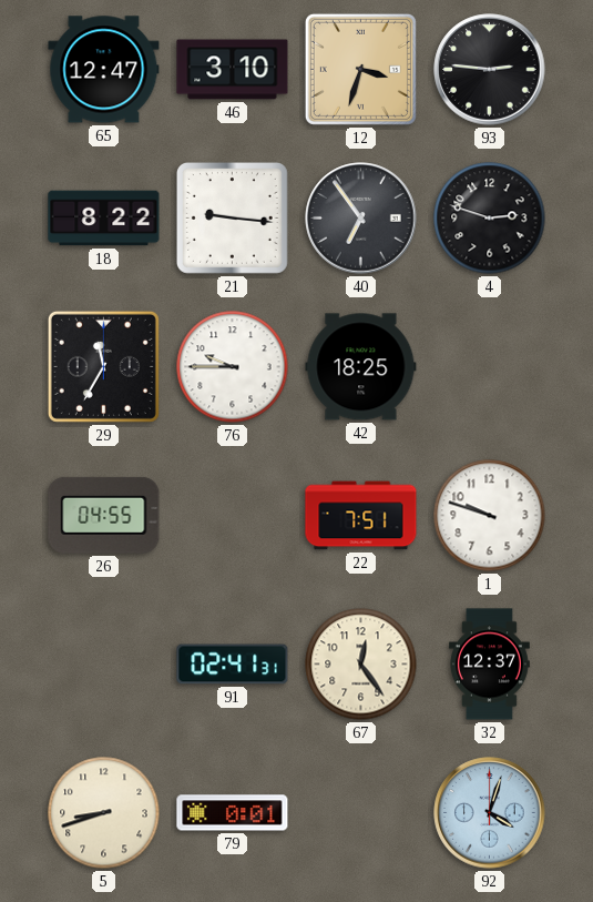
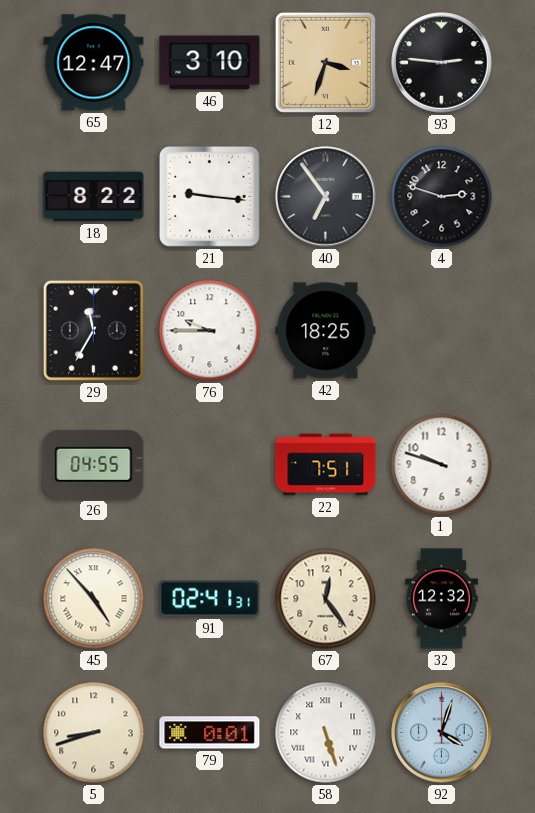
45: none -> 4:53 (94, 599)
32: 12:37 -> 12:32 (441, 599)
58: none -> 5:27 (326, 733)
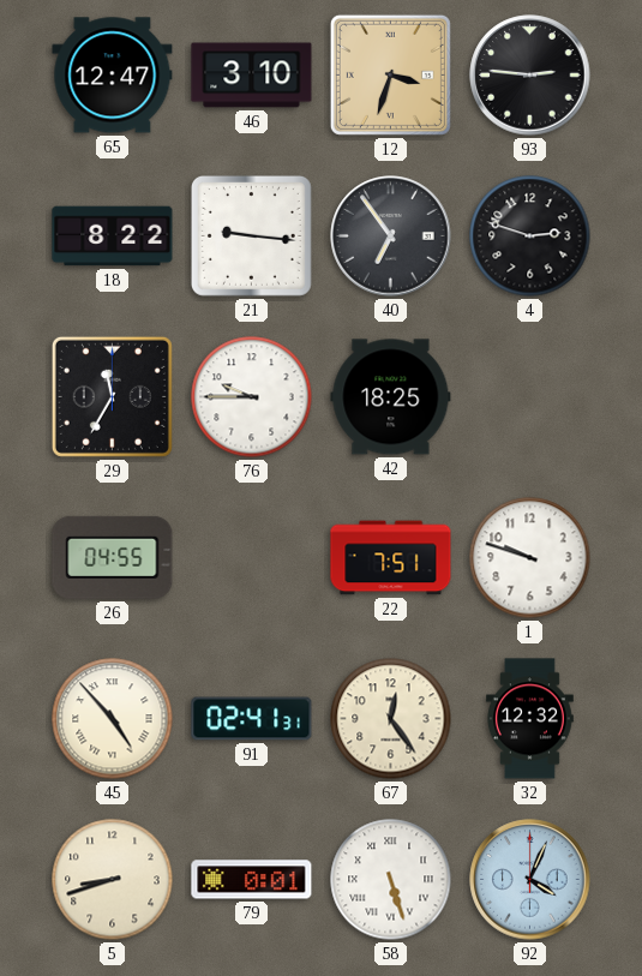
92: 4:03 -> 4:04 (530, 880)
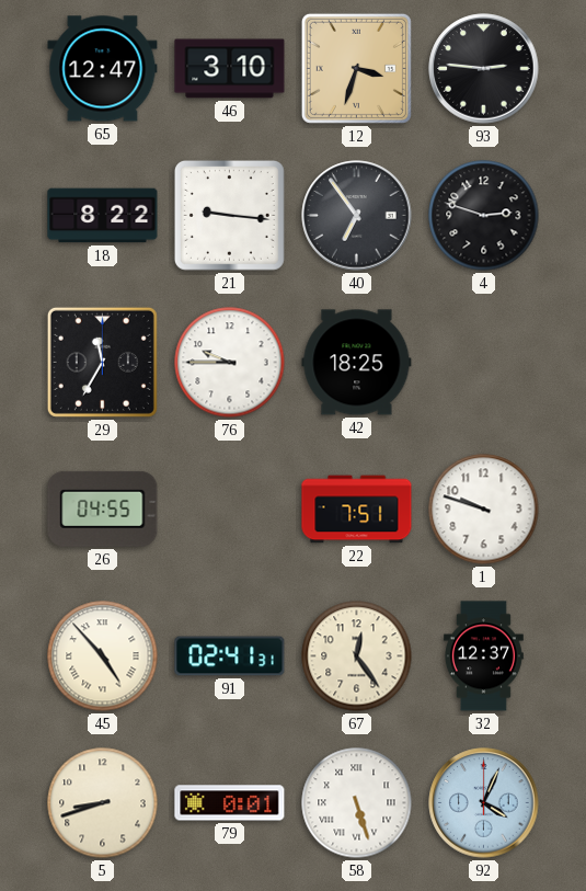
32: 12:32 -> 12:37 (483, 656)
